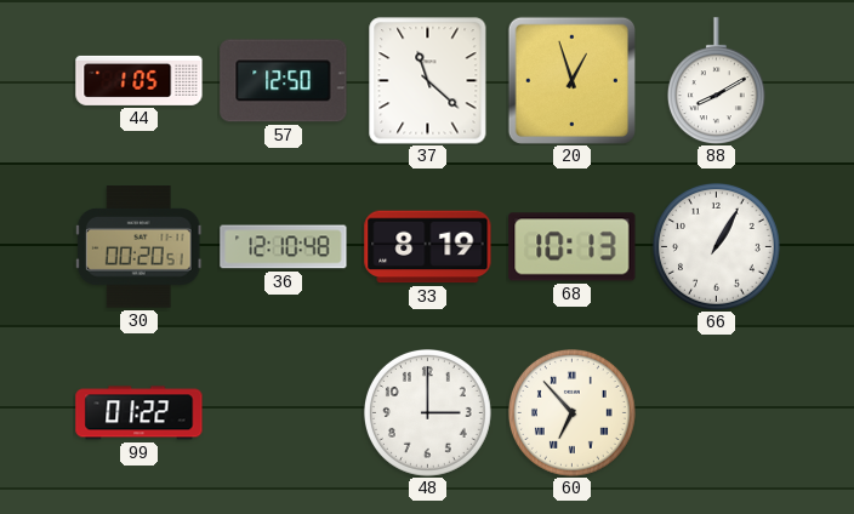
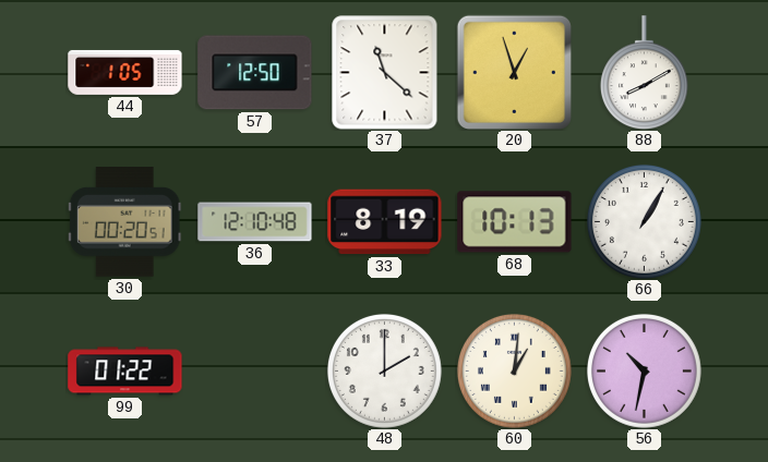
48: 3:00 -> 2:00 (384, 370)
60: 6:53 -> 1:01 (514, 370)
56: none -> 10:32 (644, 370)
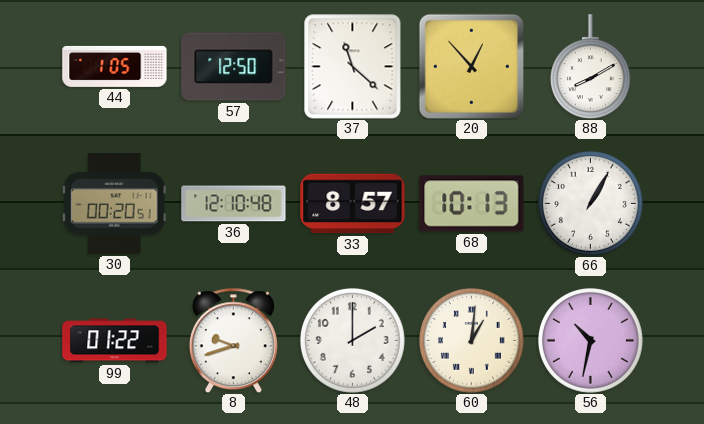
20: 12:57 -> 12:53 (471, 66)
33: 8:19 -> 8:57 (353, 204)
8: none -> 9:42 (233, 340)
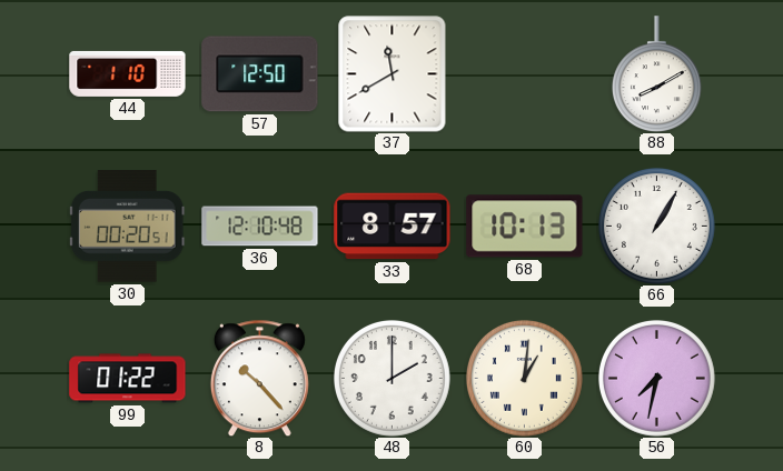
44: 1:05 -> 1:10 (128, 73)
37: 11:22 -> 11:40 (393, 74)
20: 12:53 -> none (471, 66)
8: 9:42 -> 10:23 (259, 378)
56: 10:32 -> 7:32 (656, 378)
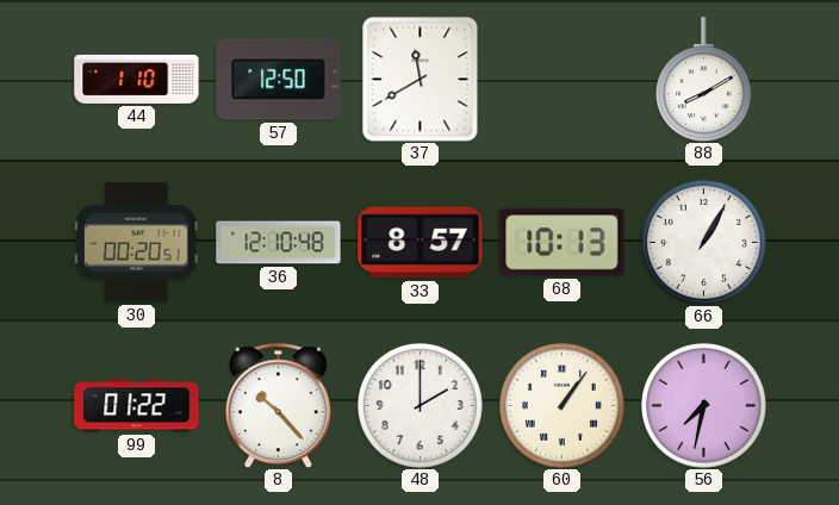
60: 1:01 -> 1:06 (561, 405)
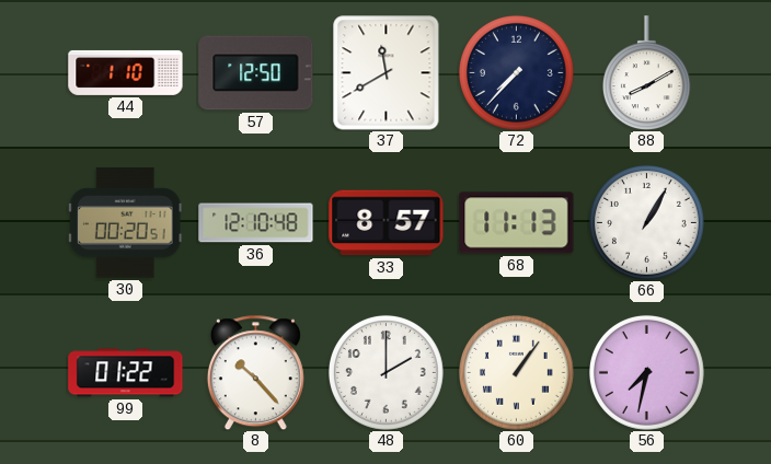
72: none -> 7:37 (516, 72)
68: 10:13 -> 11:13 (517, 223)
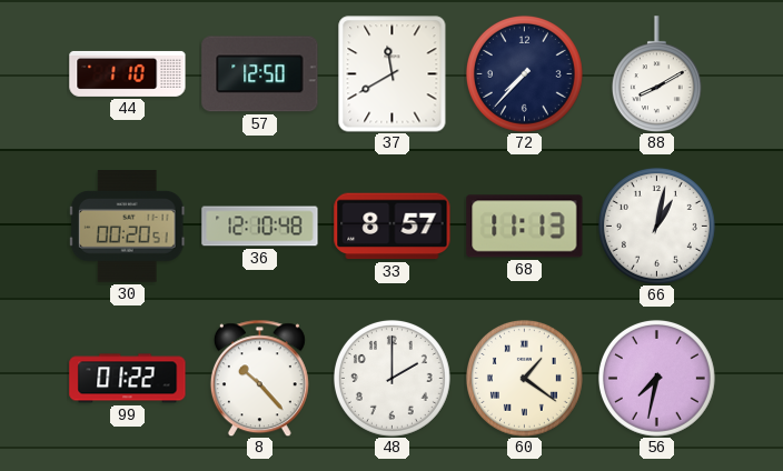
66: 1:05 -> 1:02 (656, 226)
60: 1:06 -> 1:21 (524, 378)
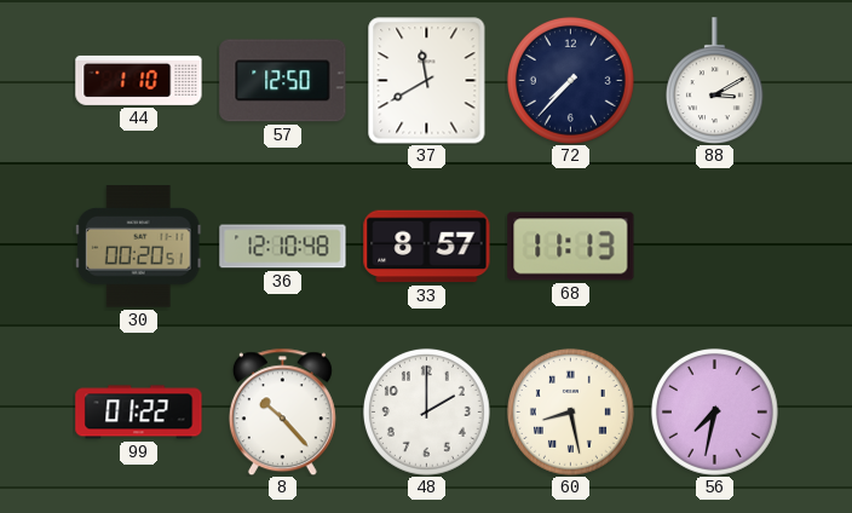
88: 8:10 -> 3:10 (714, 81)
66: 1:02 -> none (656, 226)
60: 1:21 -> 8:28 (570, 411)
